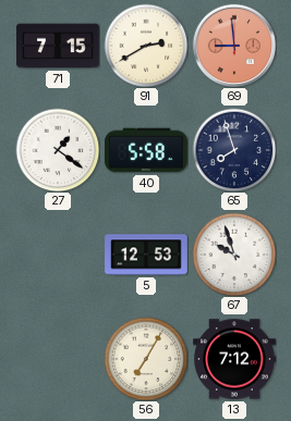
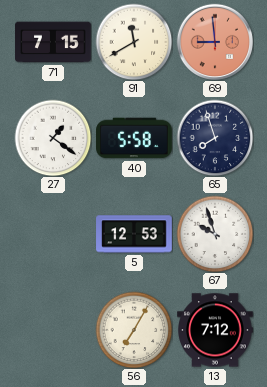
91: 2:40 -> 11:40 (134, 42)
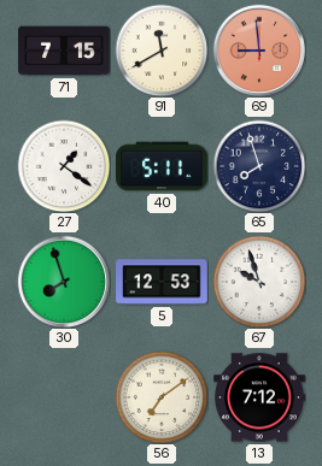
40: 5:58 -> 5:11 (162, 166)
30: none -> 7:57 (63, 281)
56: 7:05 -> 7:09 (162, 397)
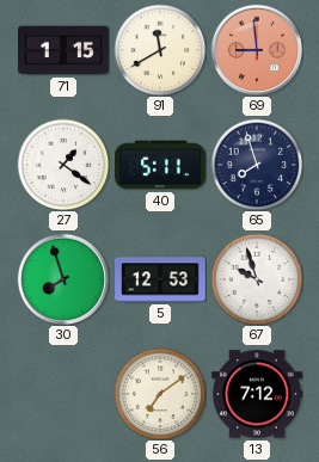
71: 7:15 -> 1:15 (63, 50)
